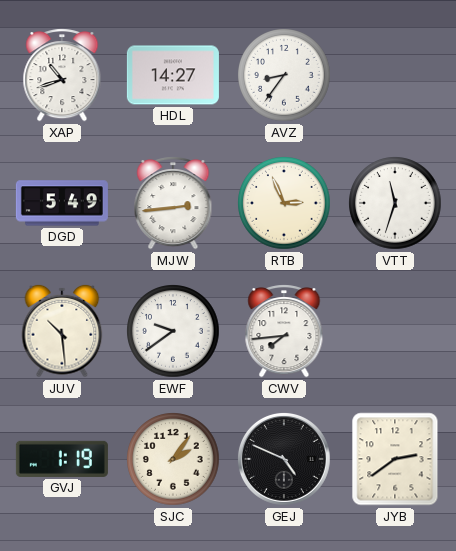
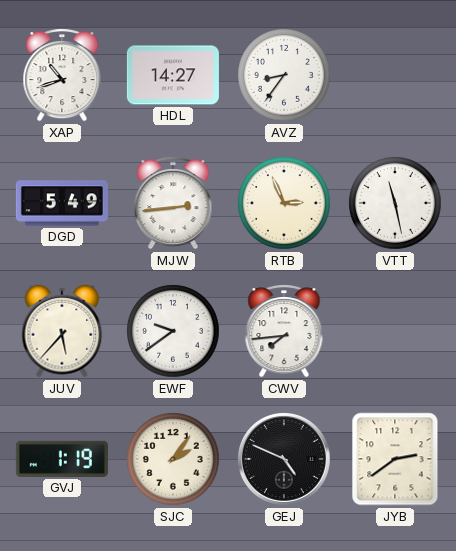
VTT: 11:33 -> 11:28 (395, 203)
JUV: 10:29 -> 5:37 (62, 331)
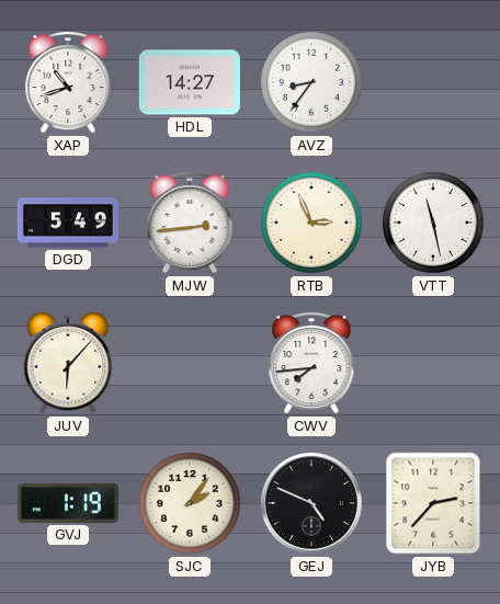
JUV: 5:37 -> 6:07 (68, 363)
EWF: 9:39 -> none (173, 331)
JYB: 2:39 -> 2:37 (433, 503)
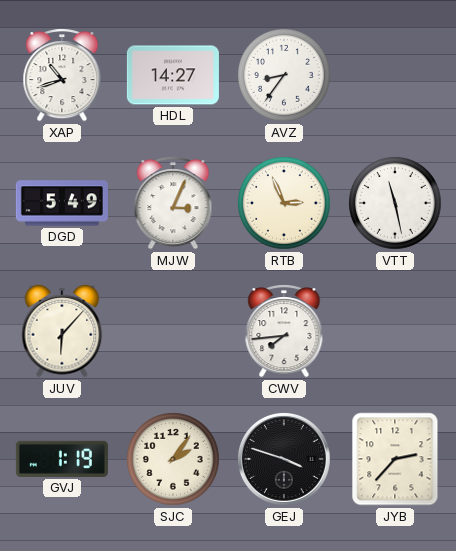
MJW: 2:44 -> 3:04 (173, 204)
GEJ: 4:49 -> 3:48 (285, 460)
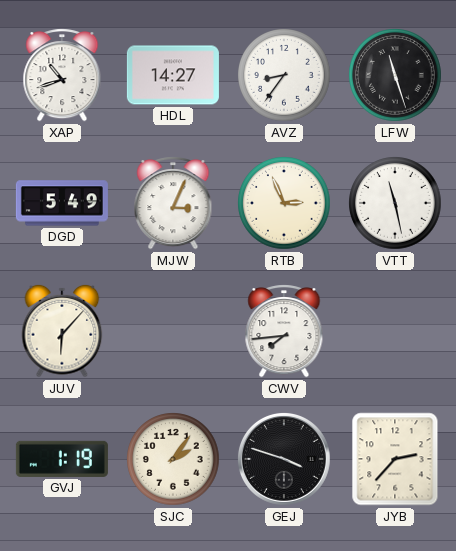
LFW: none -> 11:27 (395, 75)
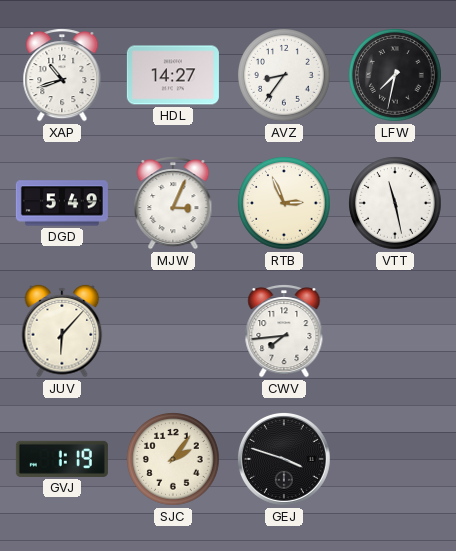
LFW: 11:27 -> 7:32 (395, 75)
JYB: 2:37 -> none (395, 459)
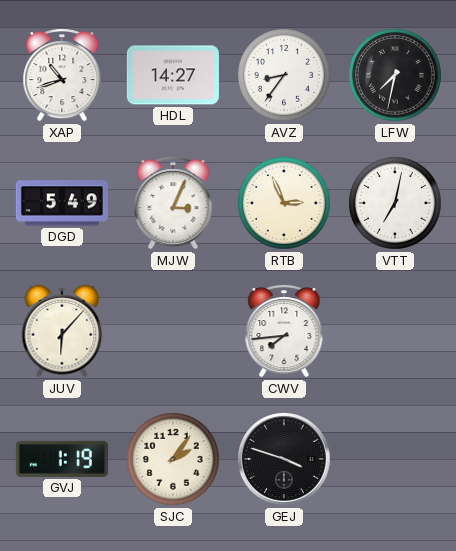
VTT: 11:28 -> 7:02 (395, 203)
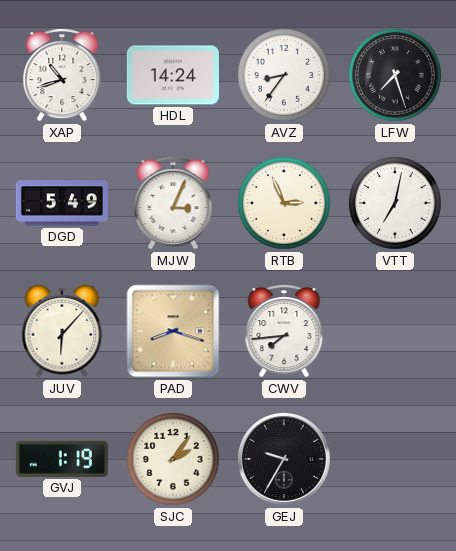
HDL: 14:27 -> 14:24 (173, 75)
LFW: 7:32 -> 7:27 (395, 75)
PAD: none -> 8:18 (173, 331)
GEJ: 3:48 -> 9:35 (285, 460)
